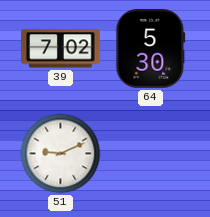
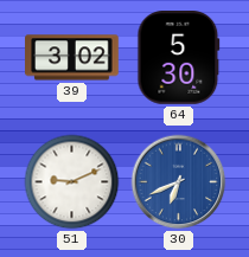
39: 7:02 -> 3:02 (72, 58)
30: none -> 6:41 (179, 182)
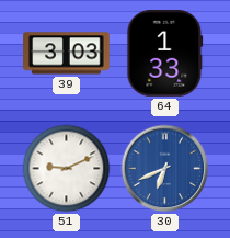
39: 3:02 -> 3:03 (67, 54)
64: 5:30 -> 1:33 (165, 54)
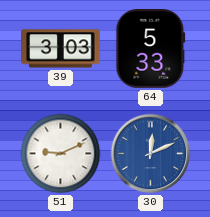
64: 1:33 -> 5:33 (151, 49)
30: 6:41 -> 12:11 (151, 154)
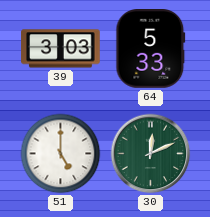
51: 9:11 -> 5:00 (61, 154)
30 dial: blue -> green (151, 154)
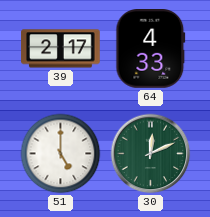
39: 3:03 -> 2:17 (61, 49)
64: 5:33 -> 4:33 (151, 49)
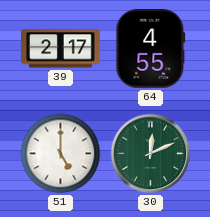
64: 4:33 -> 4:55 (151, 49)
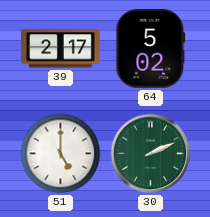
64: 4:55 -> 5:02 (151, 49)
30: 12:11 -> 2:11 (151, 154)
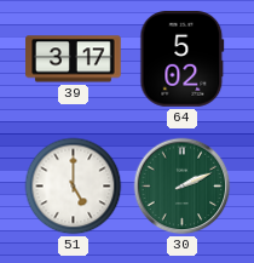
39: 2:17 -> 3:17 (74, 59)
